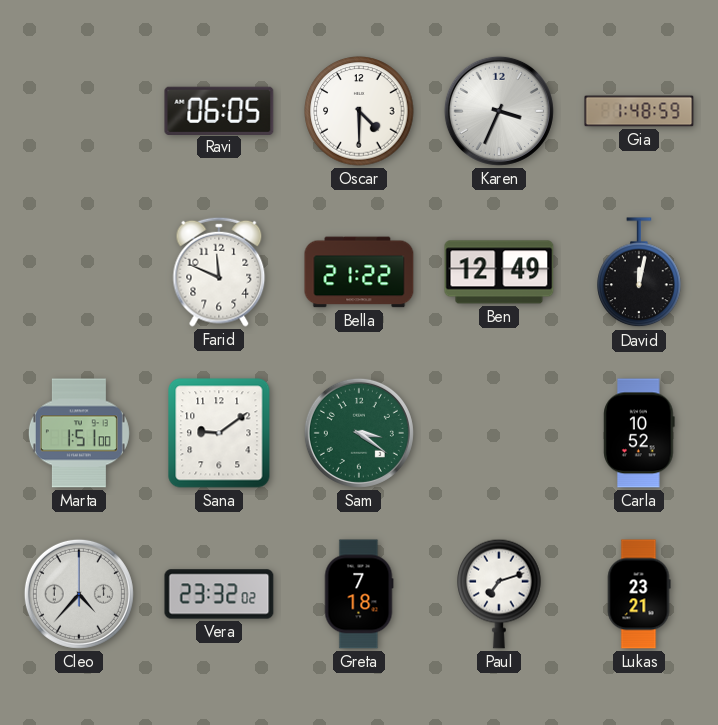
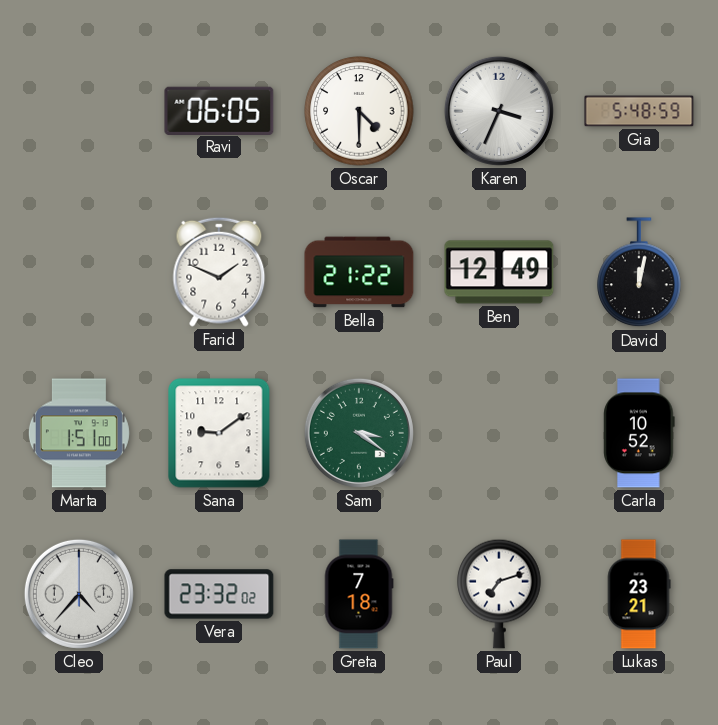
Gia: 1:48 -> 5:48 (639, 111)
Farid: 11:49 -> 1:49 (219, 272)
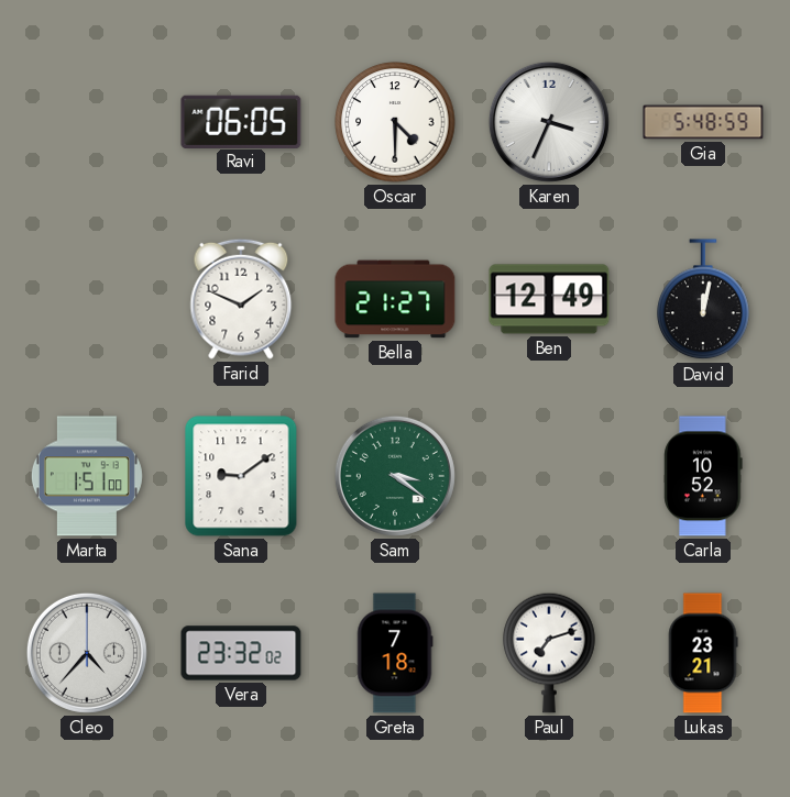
Bella: 21:22 -> 21:27 (395, 299)
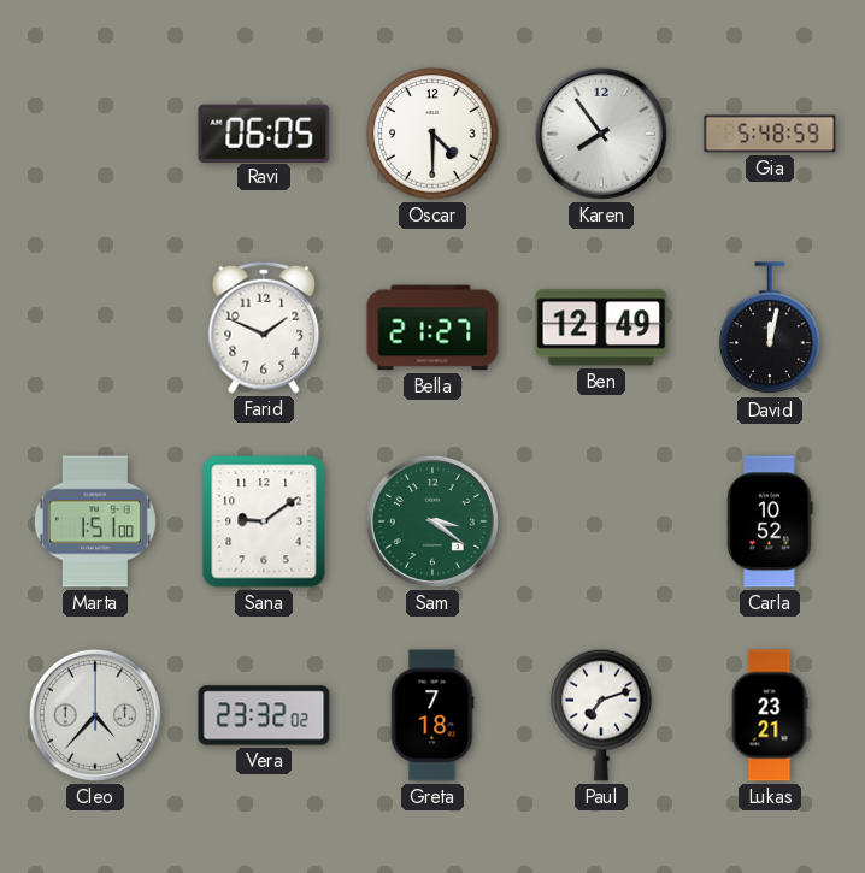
Karen: 3:34 -> 7:54 (601, 134)
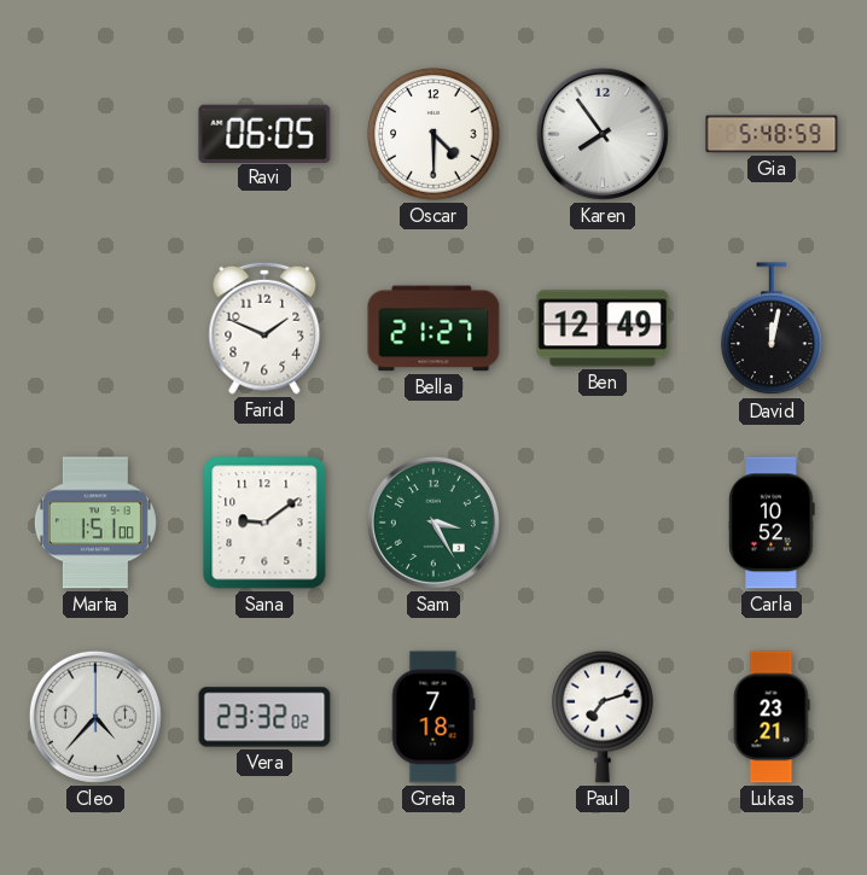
Sam: 3:21 -> 3:25 (433, 523)
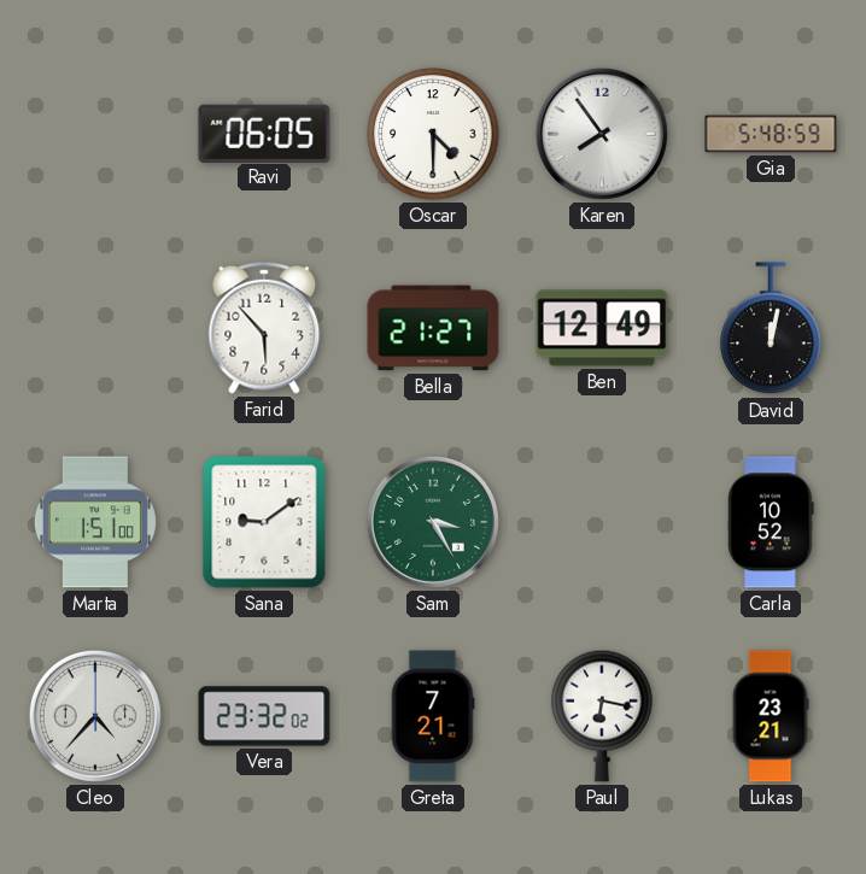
Farid: 1:49 -> 5:53 (264, 328)
Greta: 7:18 -> 7:21 (433, 716)
Paul: 7:12 -> 6:17 (602, 716)
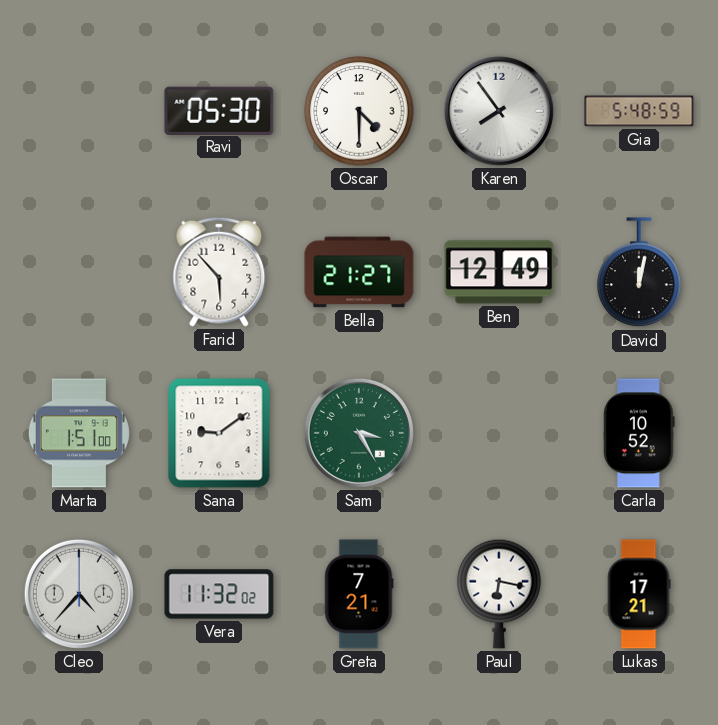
Ravi: 06:05 -> 05:30 (219, 110)
Vera: 23:32 -> 11:32 (219, 594)
Lukas: 23:21 -> 17:21 (639, 594)
